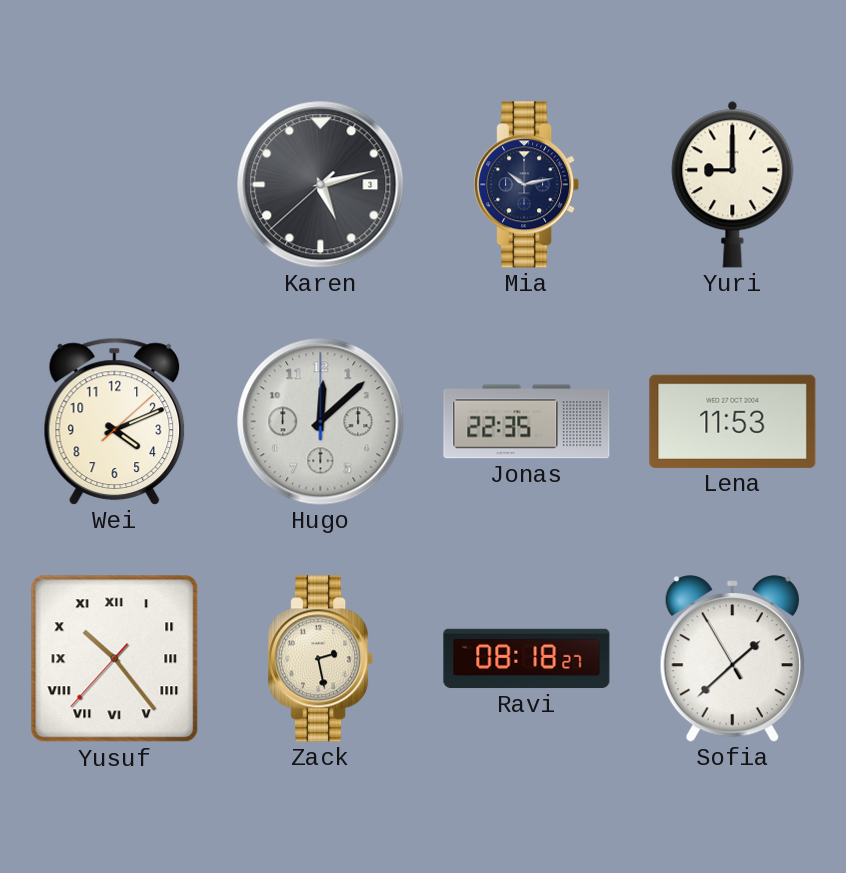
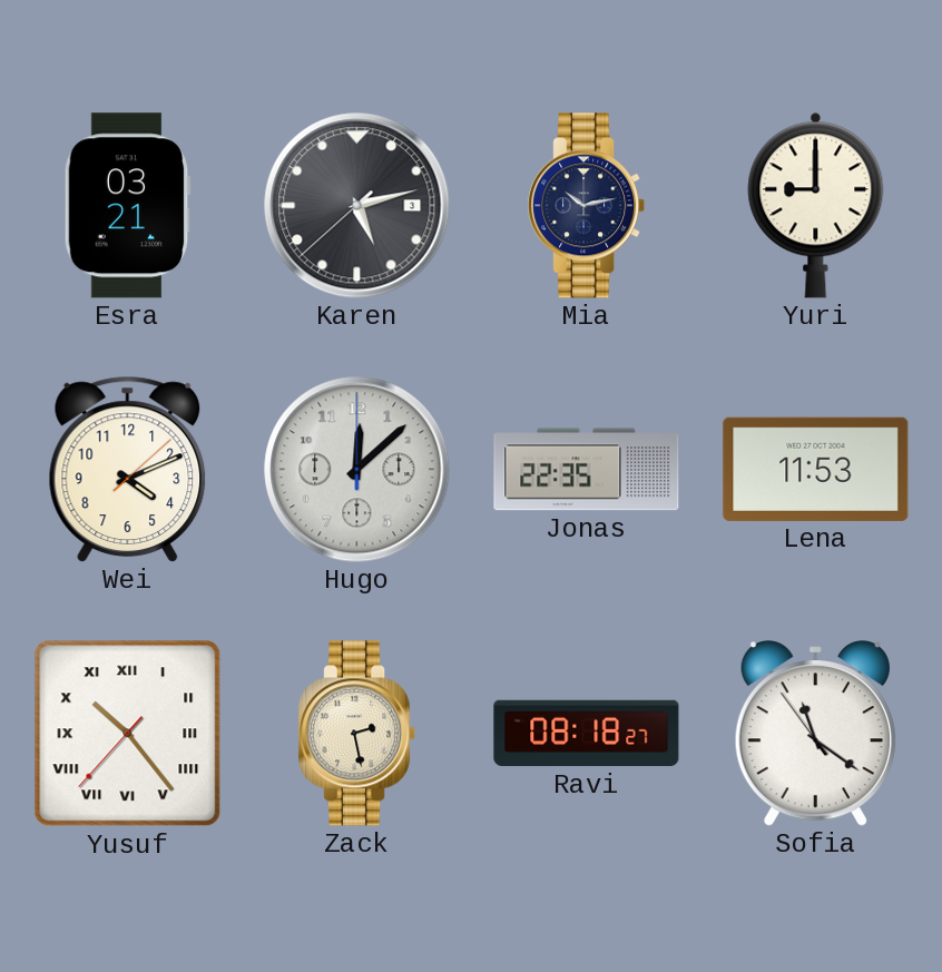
Esra: none -> 03:21 (127, 206)
Sofia: 1:37 -> 11:20 (815, 734)
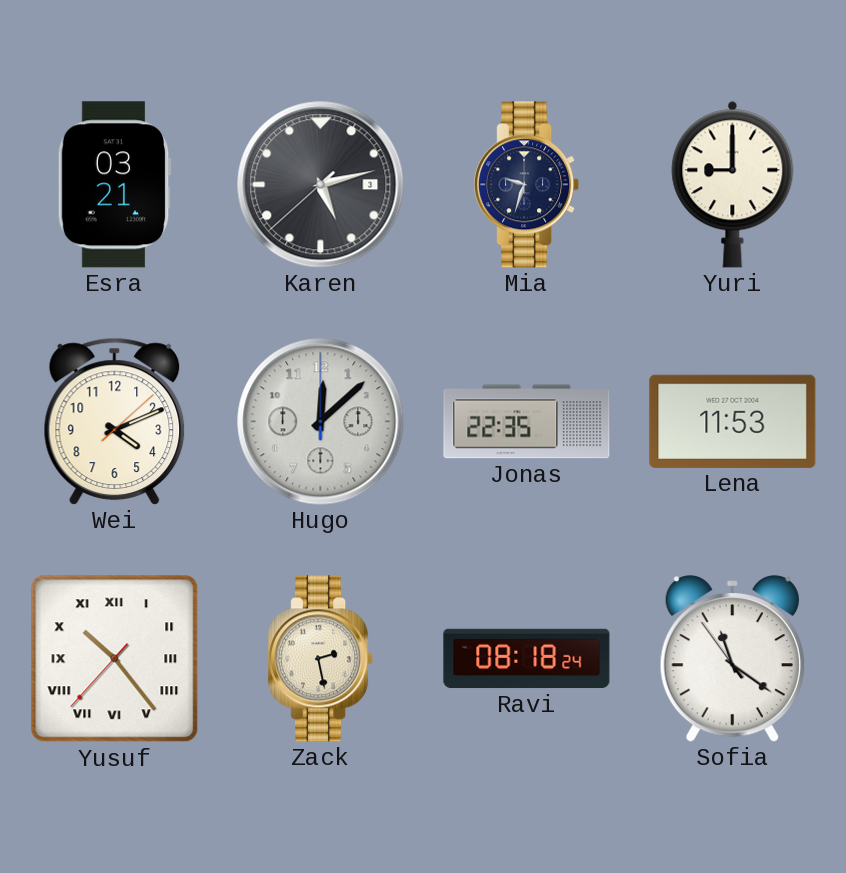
Mia: 10:13 -> 9:33 (527, 185)
Ravi: 08:18:27 -> 08:18:24 (527, 659)
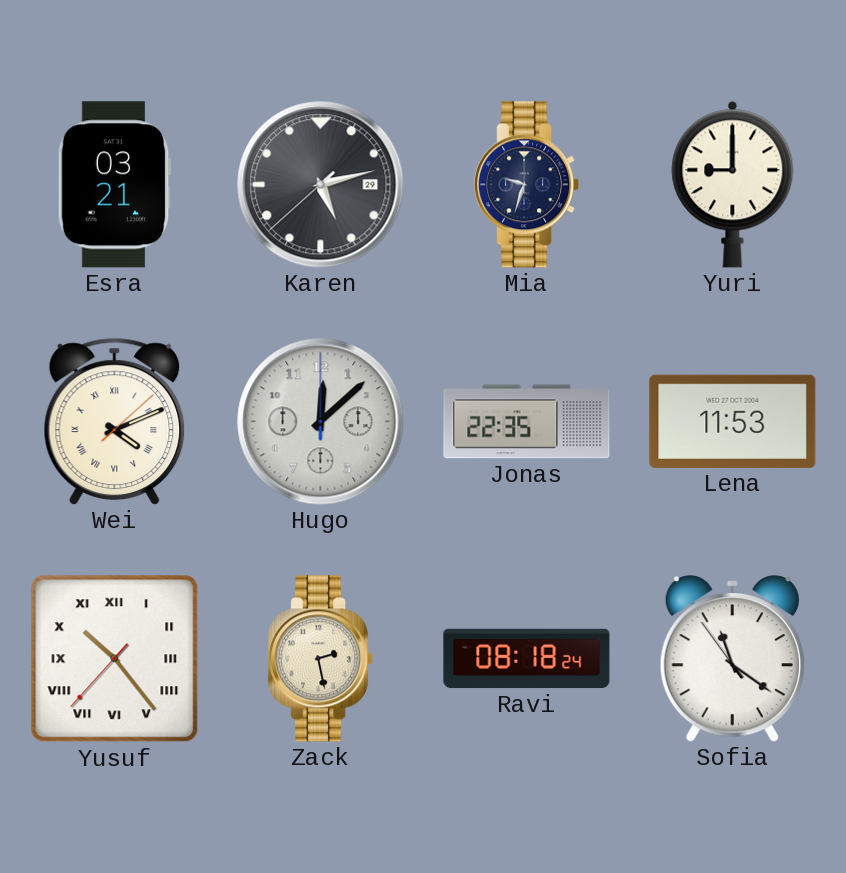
Karen date: 3 -> 29 (321, 185)
Wei numerals: Arabic -> Roman (115, 421)
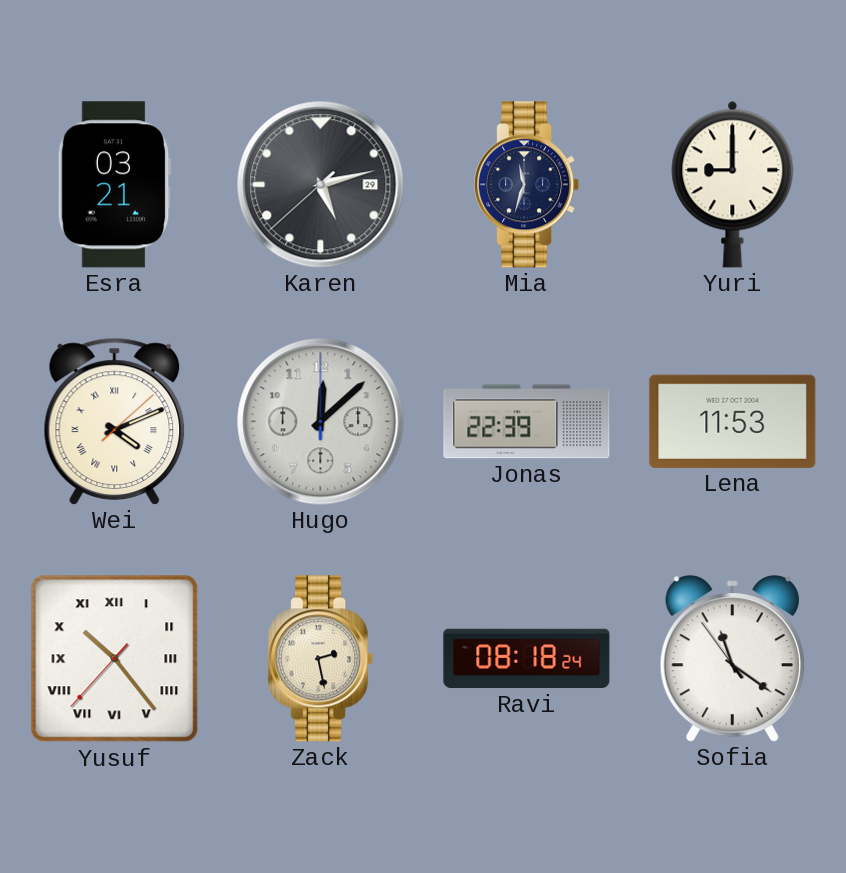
Mia: 9:33 -> 11:33 (527, 185)
Jonas: 22:35 -> 22:39 (527, 422)
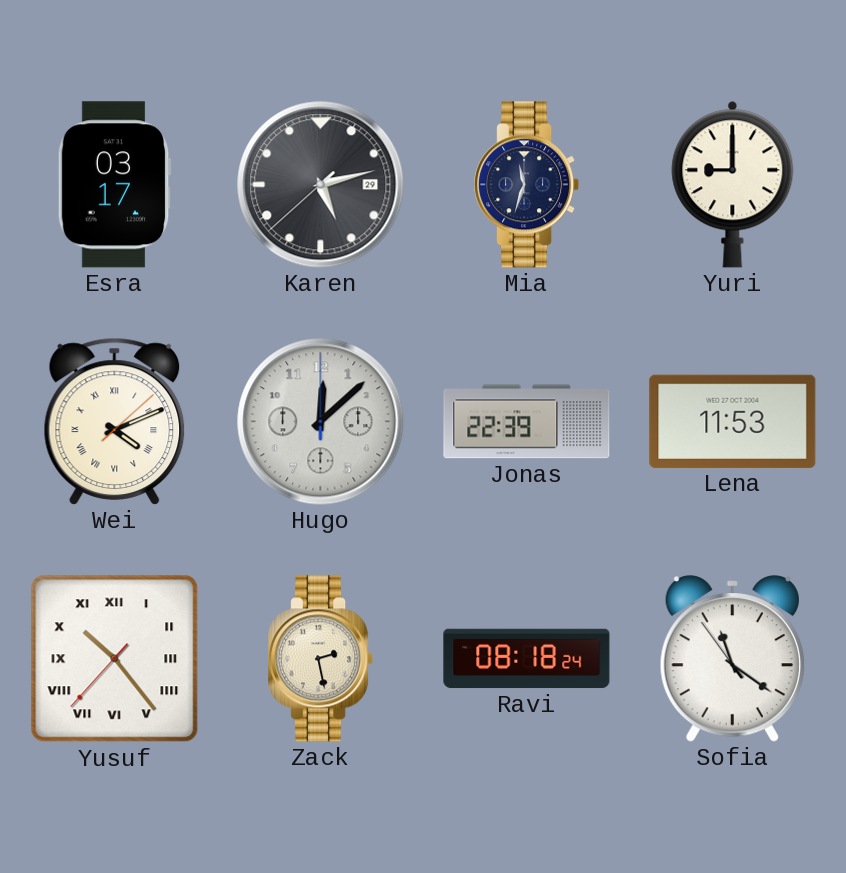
Esra: 03:21 -> 03:17 (114, 185)
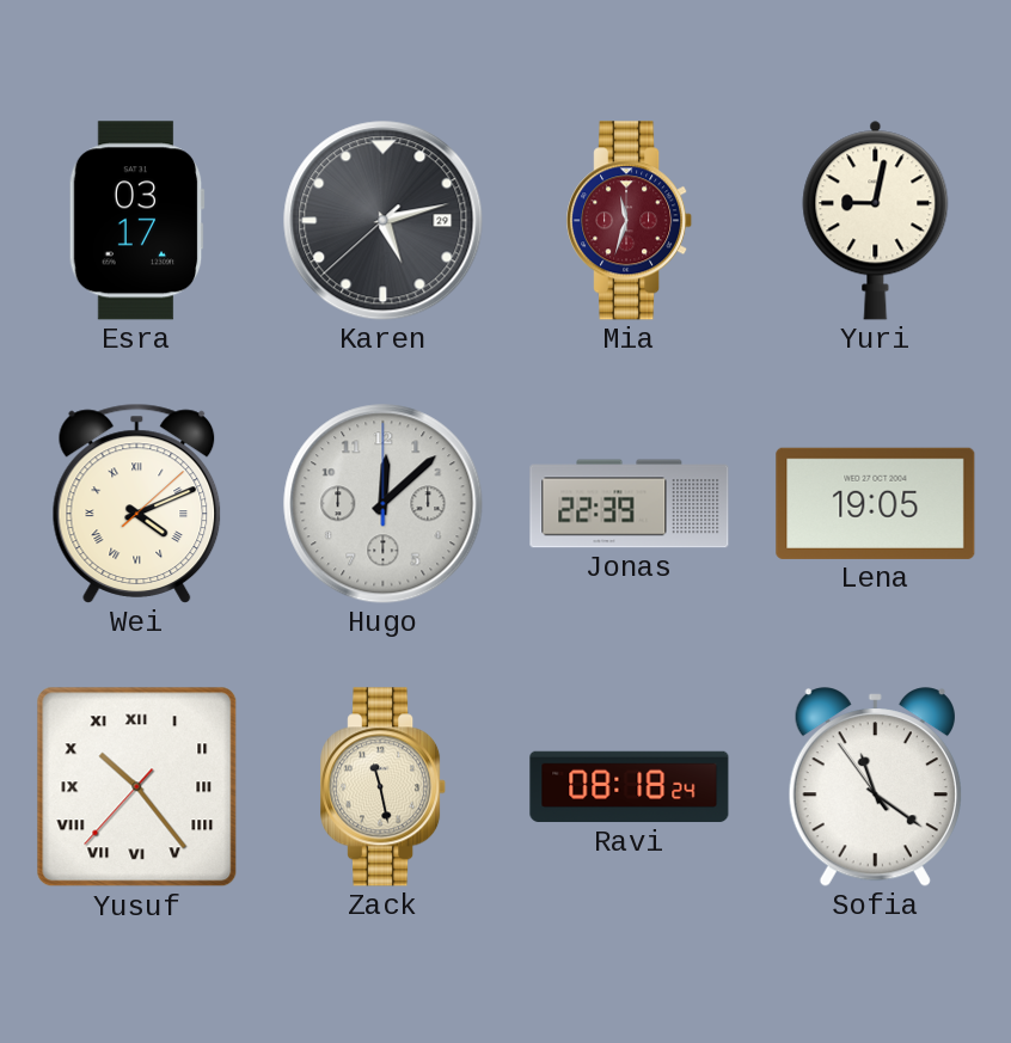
Mia dial: navy -> burgundy (630, 221)
Yuri: 9:00 -> 9:02 (876, 220)
Lena: 11:53 -> 19:05 (876, 503)
Zack: 2:28 -> 11:28 (384, 787)
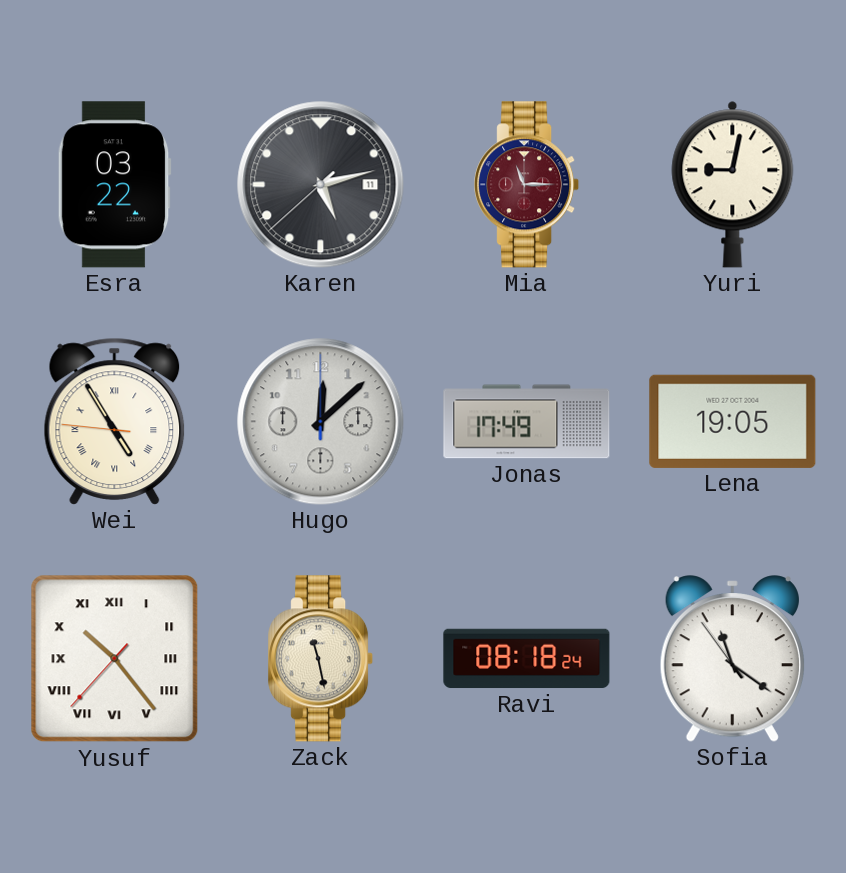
Esra: 03:17 -> 03:22 (114, 185)
Karen date: 29 -> 11 (321, 185)
Mia: 11:33 -> 11:15 (527, 185)
Wei: 4:11 -> 4:54 (115, 421)
Jonas: 22:39 -> 17:49 (527, 422)
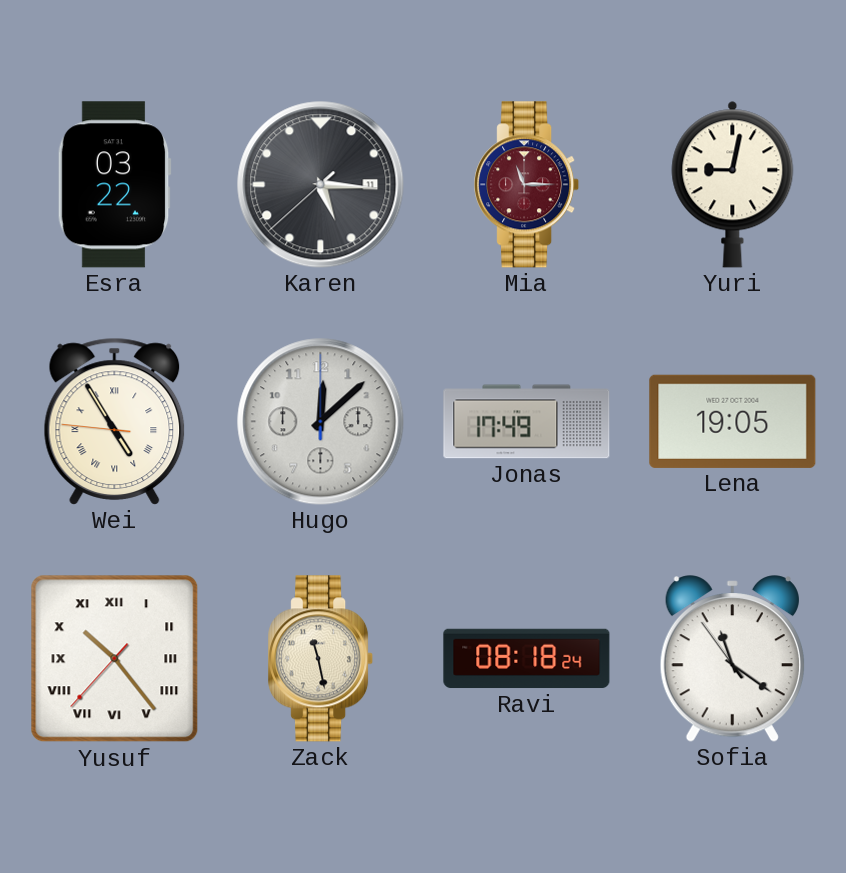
Karen: 5:12 -> 5:15 (321, 185)
